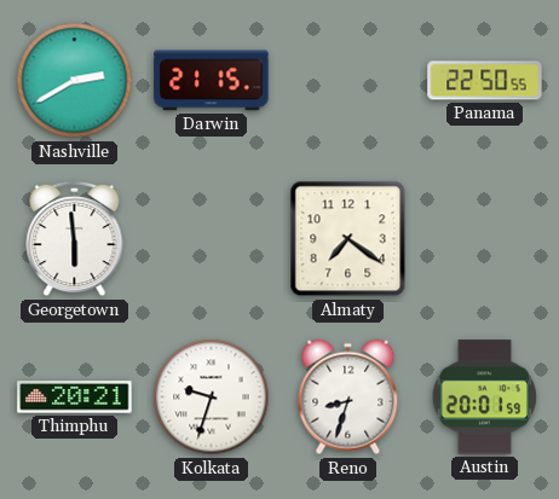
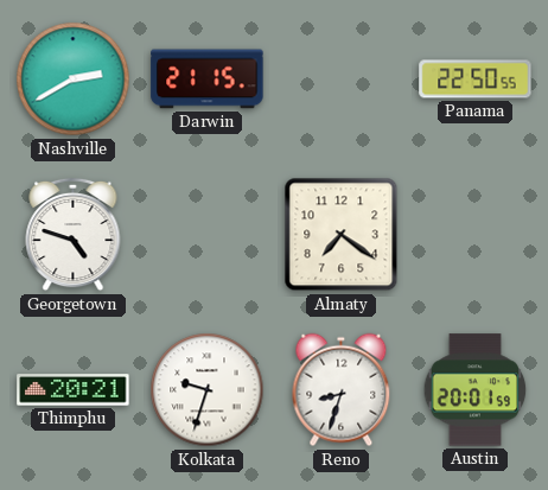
Georgetown: 5:59 -> 4:48 (74, 235)
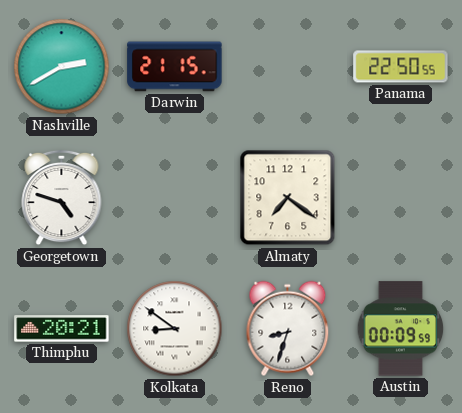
Kolkata: 9:33 -> 8:51 (175, 329)
Austin: 20:01 -> 00:09 (401, 329)
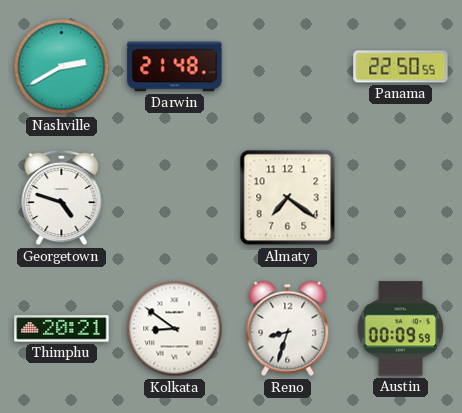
Darwin: 21:15 -> 21:48 (175, 67)
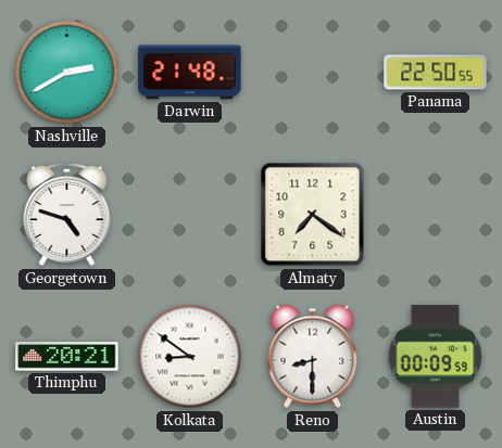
Reno: 8:33 -> 8:30 (313, 357)
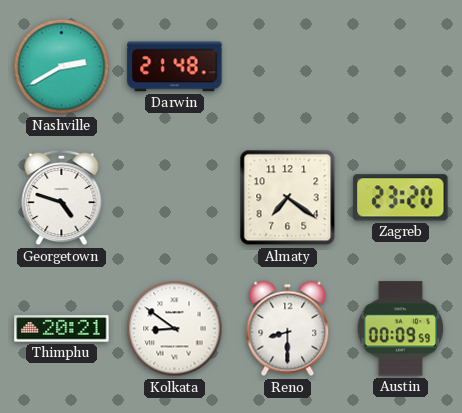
Panama: 22:50 -> none (436, 73)
Zagreb: none -> 23:20 (401, 198)
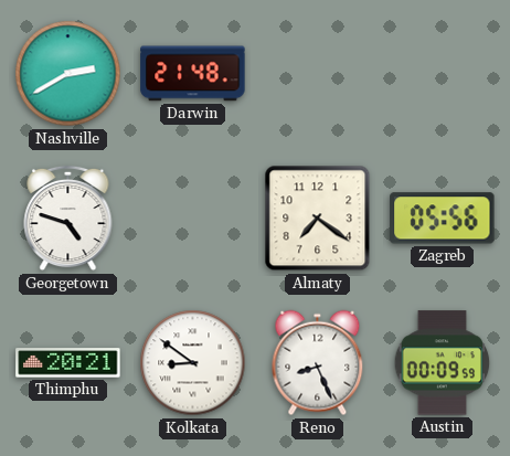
Zagreb: 23:20 -> 05:56 (443, 219)
Reno: 8:30 -> 8:26 (318, 363)
